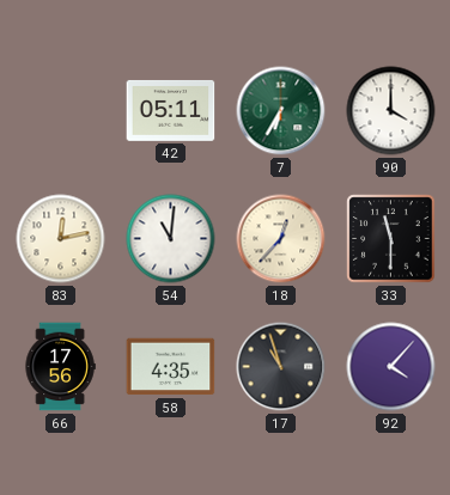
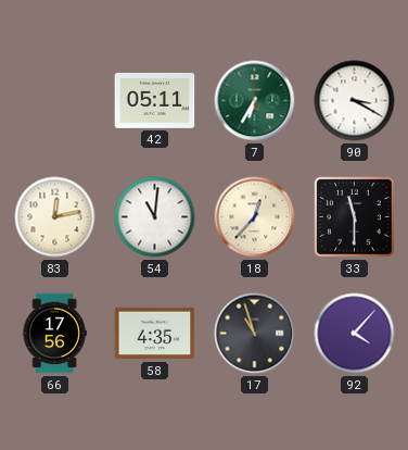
90: 4:00 -> 3:20 (355, 101)
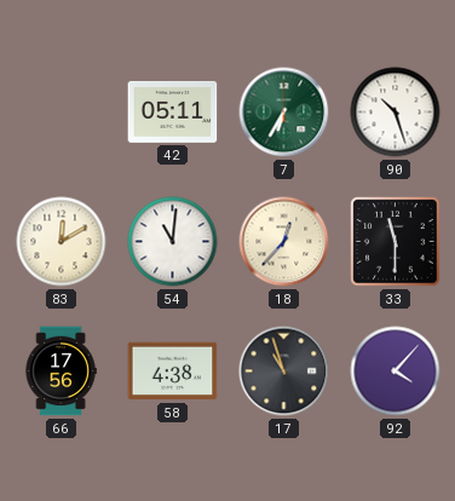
90: 3:20 -> 10:27 (396, 113)
83: 12:13 -> 12:10 (62, 242)
58: 4:35 -> 4:38 (173, 372)
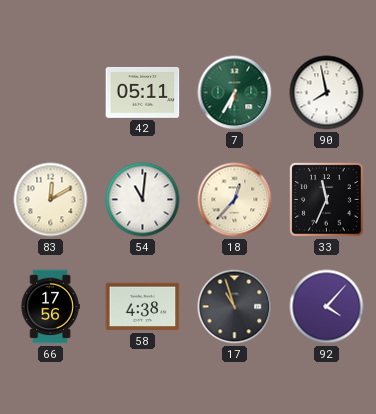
90: 10:27 -> 7:58 (327, 93)
33: 11:30 -> 11:34 (327, 200)
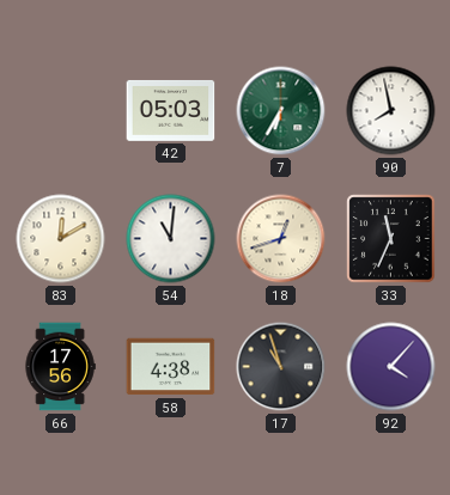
42: 05:11 -> 05:03 (171, 111)
18: 12:37 -> 12:42 (281, 239)
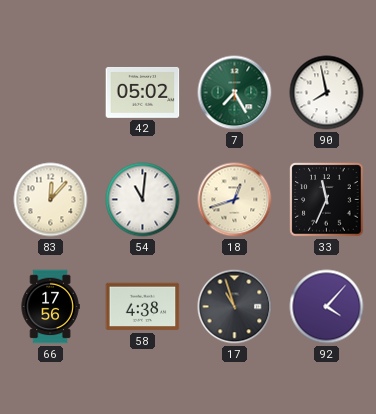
42: 05:03 -> 05:02 (143, 93)
7: 6:35 -> 7:25 (235, 93)
83: 12:10 -> 12:07 (51, 200)
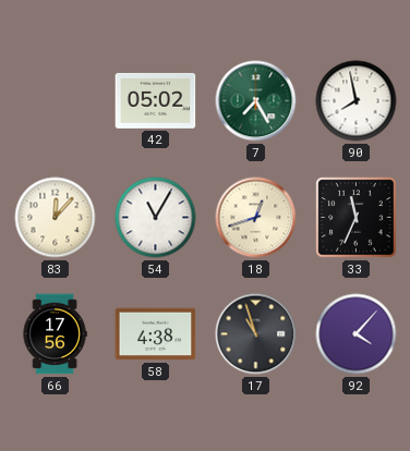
54: 11:01 -> 11:05 (156, 218)
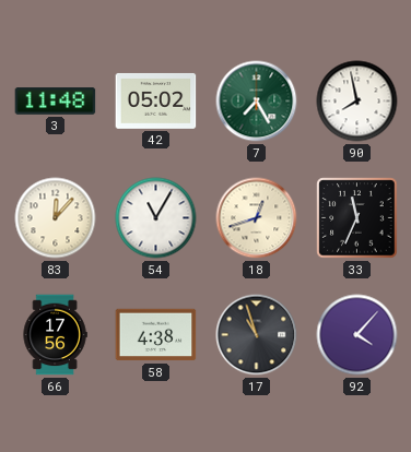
3: none -> 11:48 (56, 102)
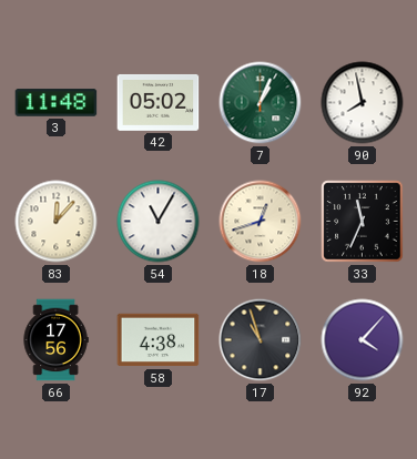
7: 7:25 -> 1:04 (261, 103)
